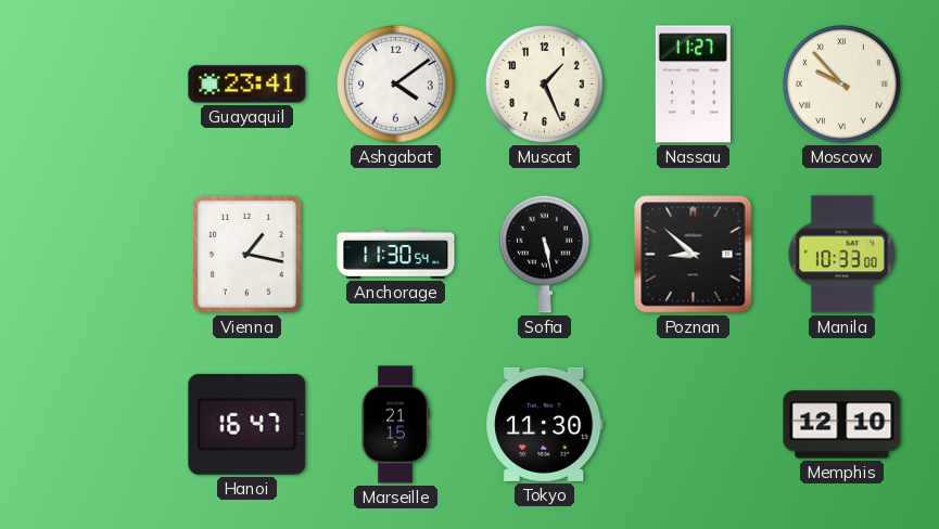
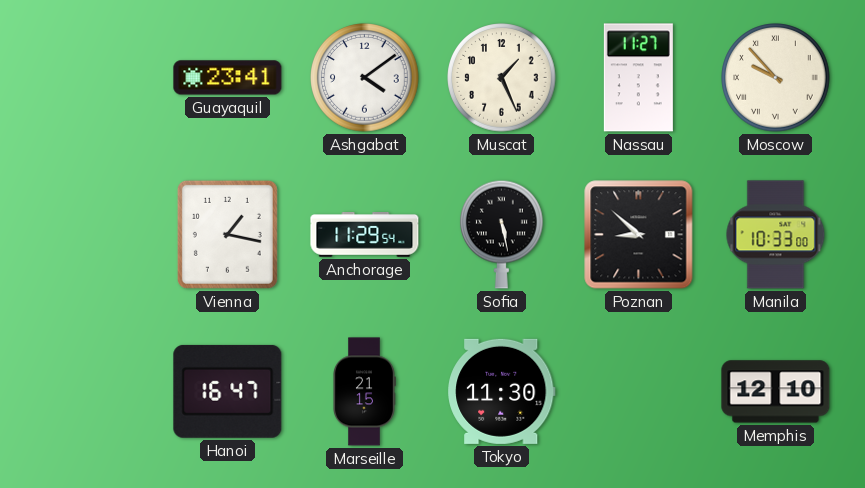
Anchorage: 11:30 -> 11:29 (365, 235)
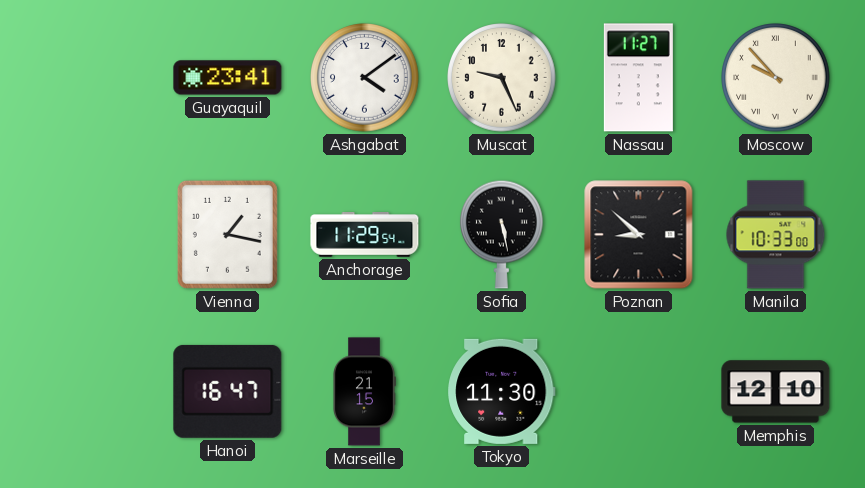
Muscat: 1:26 -> 9:26 (502, 78)
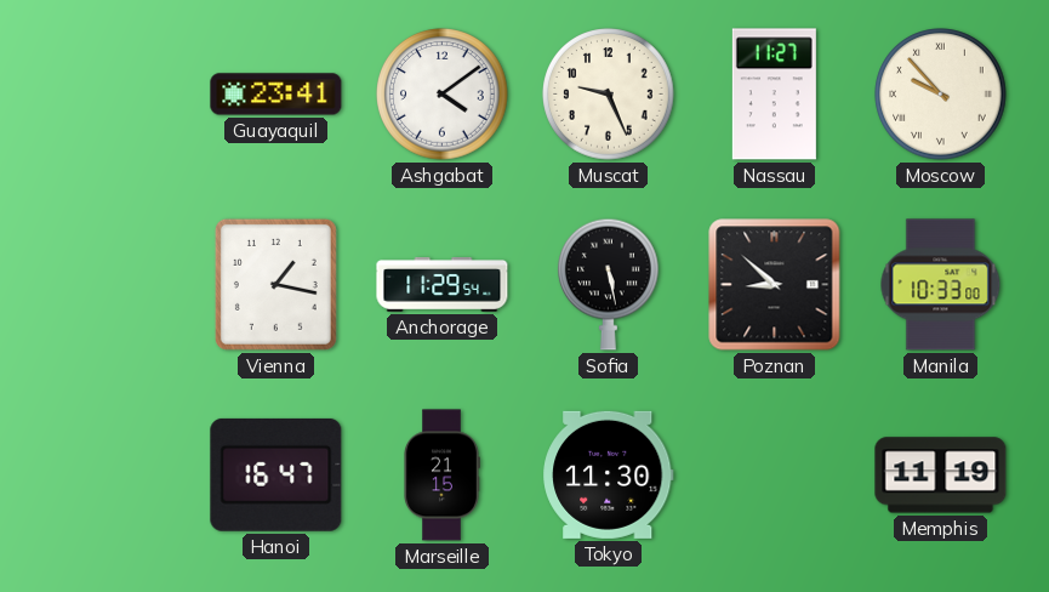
Memphis: 12:10 -> 11:19 (941, 476)
